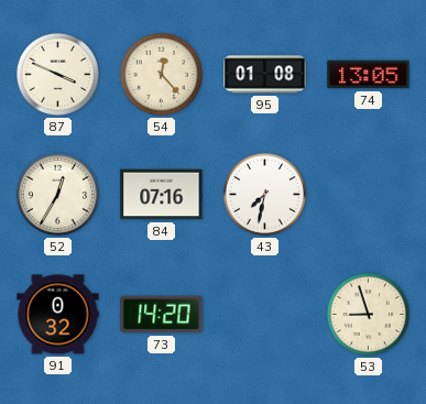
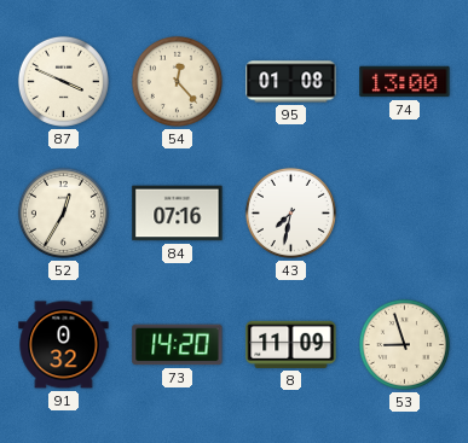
74: 13:05 -> 13:00 (405, 82)
8: none -> 11:09 (291, 344)
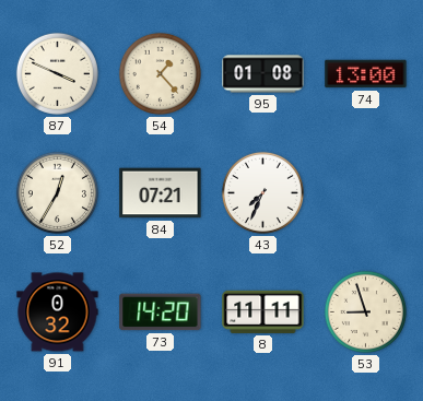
54: 12:23 -> 1:23 (160, 73)
84: 07:16 -> 07:21 (161, 193)
43: 7:32 -> 7:34 (262, 192)
8: 11:09 -> 11:11 (263, 311)
